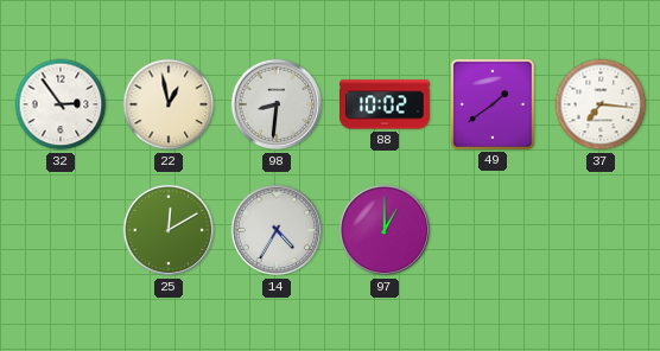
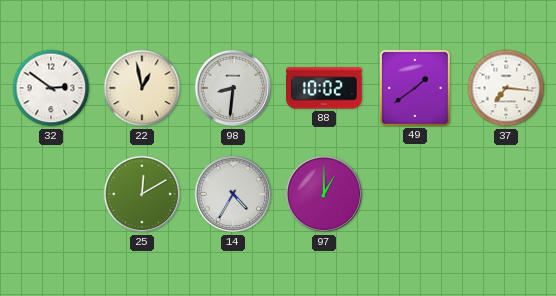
32: 2:54 -> 2:51 (51, 88)
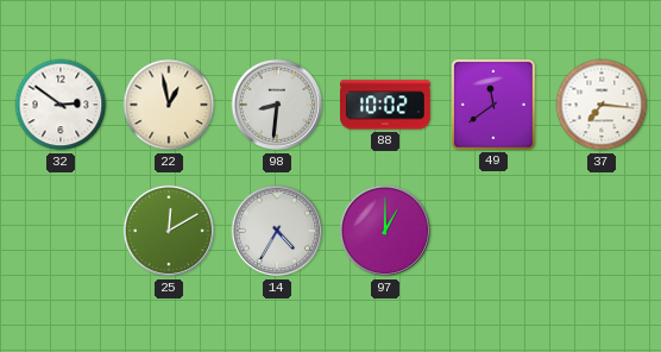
49: 1:39 -> 11:39 (493, 105)
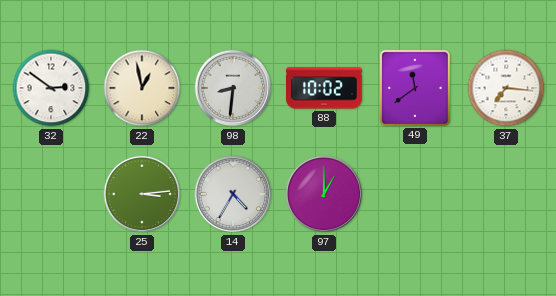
25: 12:10 -> 3:14 (142, 194)
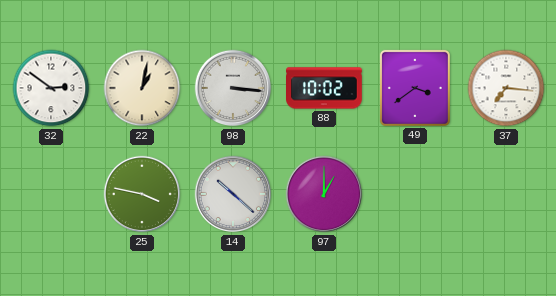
22: 12:58 -> 1:02 (142, 88)
98: 8:31 -> 3:16 (233, 88)
49: 11:39 -> 3:39 (415, 88)
25: 3:14 -> 3:47 (142, 194)
14: 4:35 -> 10:22 (233, 194)
